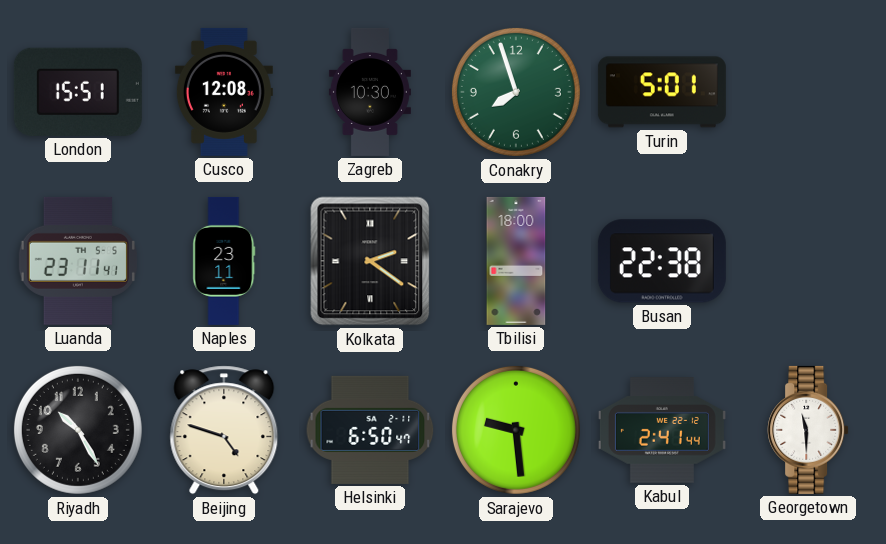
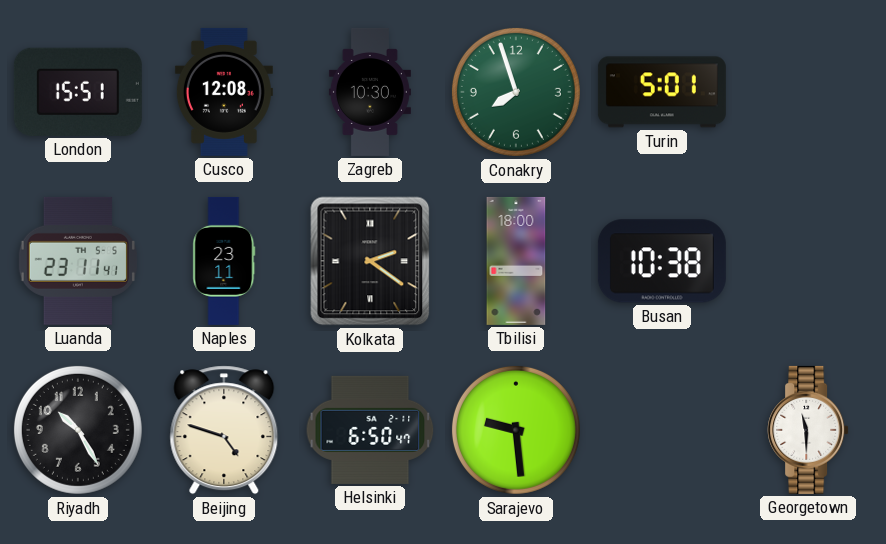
Busan: 22:38 -> 10:38 (662, 261)
Kabul: 2:41 -> none (662, 430)
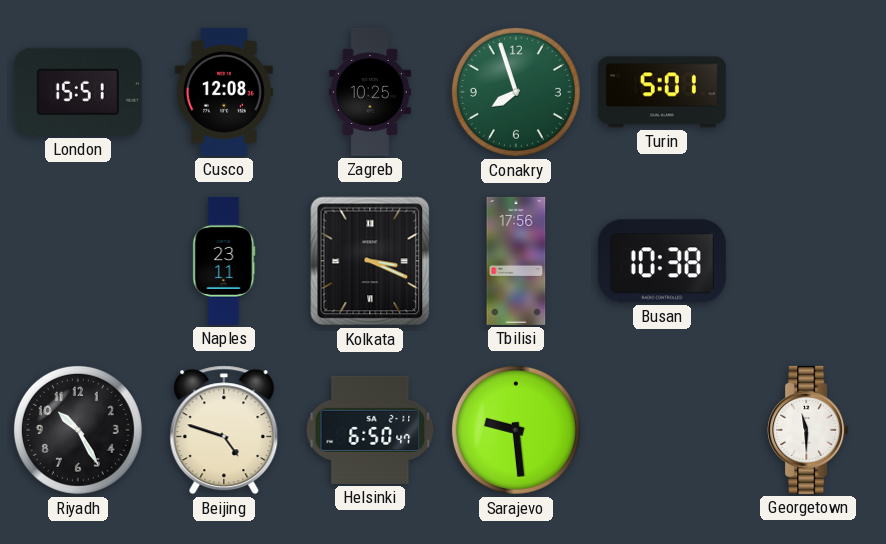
Zagreb: 10:30 -> 10:25 (370, 92)
Luanda: 23:11 -> none (78, 261)
Kolkata: 2:21 -> 3:19 (370, 261)
Tbilisi: 18:00 -> 17:56 (516, 261)
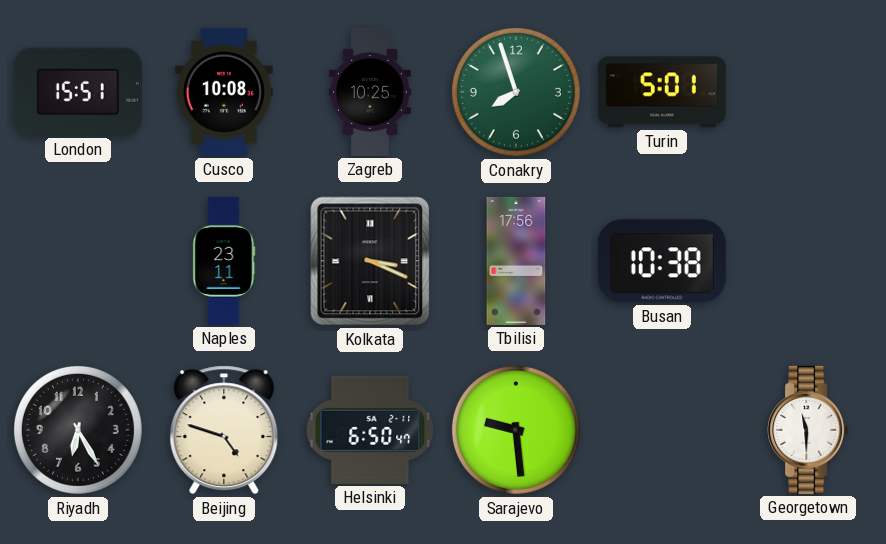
Cusco: 12:08 -> 10:08 (224, 92)
Riyadh: 10:25 -> 6:25 (78, 430)
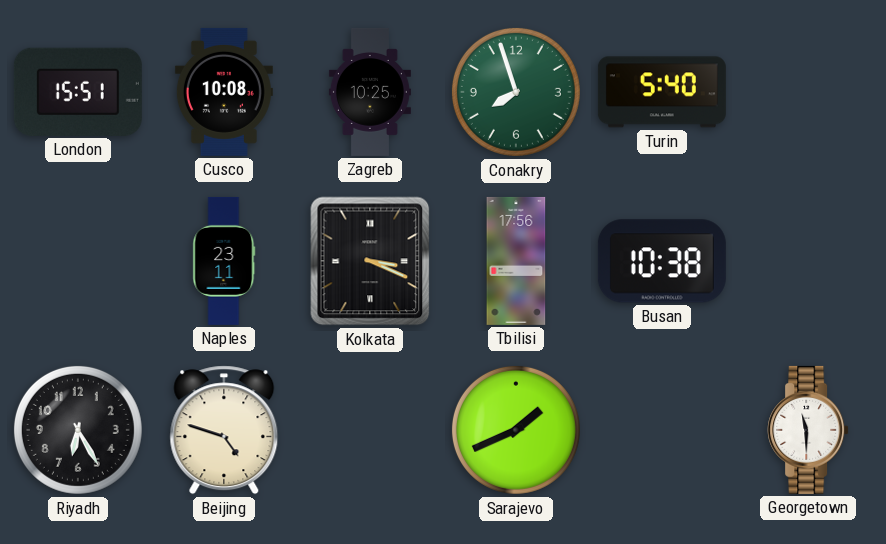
Turin: 5:01 -> 5:40 (662, 92)
Helsinki: 6:50 -> none (370, 430)
Sarajevo: 9:29 -> 1:41 (516, 430)
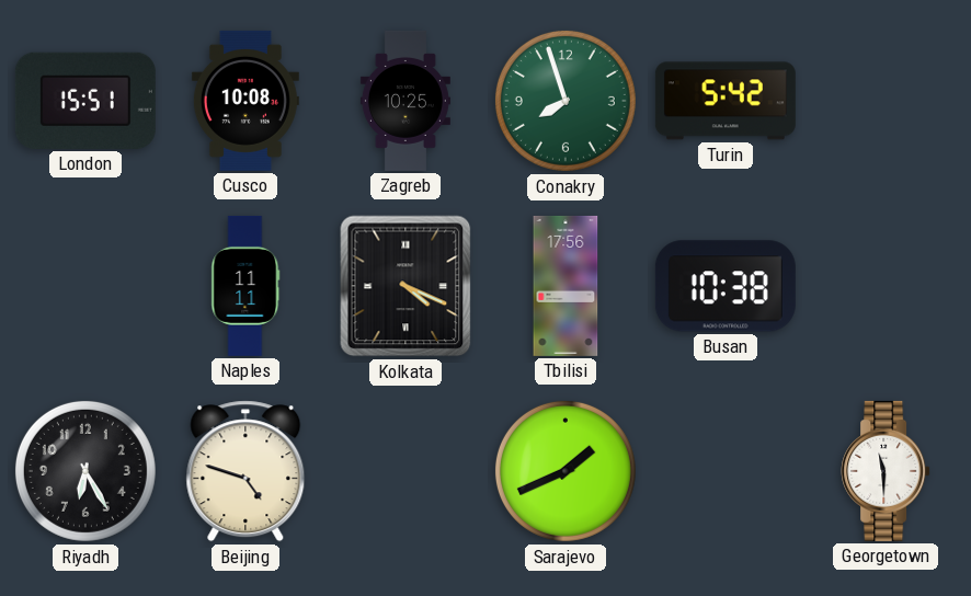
Turin: 5:40 -> 5:42 (726, 101)
Naples: 23:11 -> 11:11 (245, 286)
Kolkata: 3:19 -> 4:19 (405, 286)
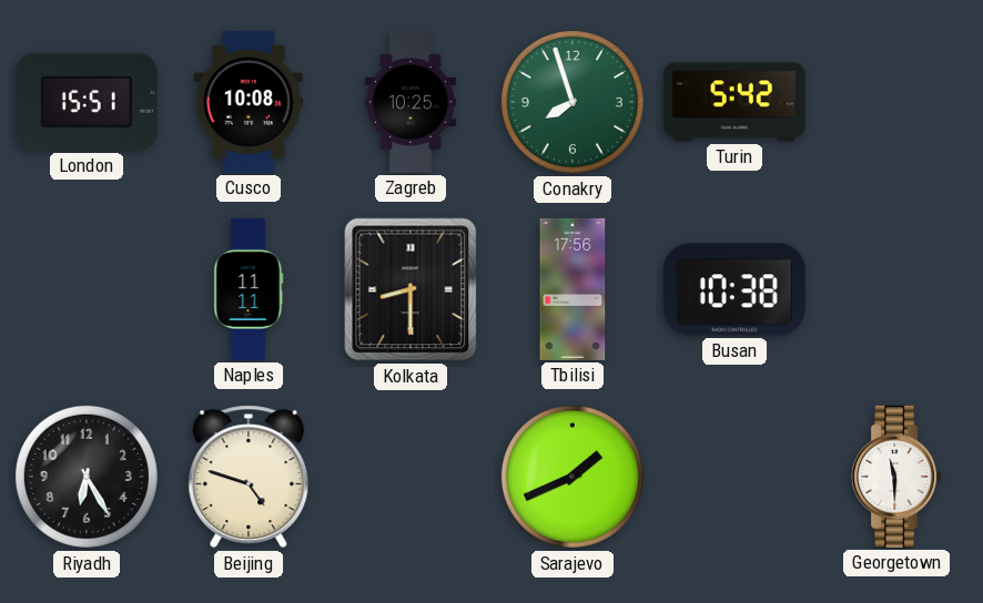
Kolkata: 4:19 -> 8:30 (411, 289)
